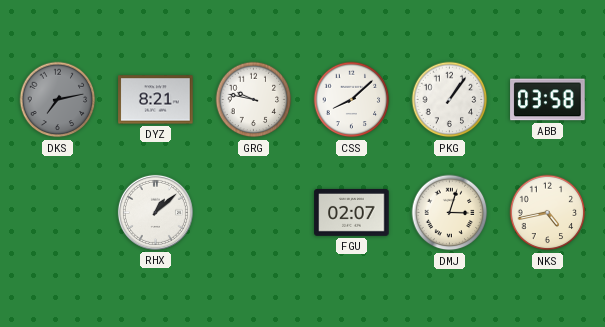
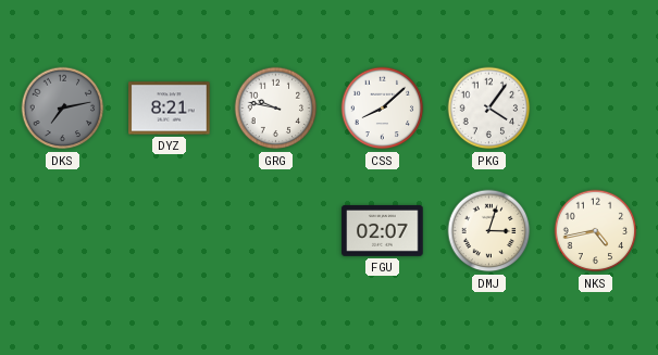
PKG: 1:06 -> 4:06 (489, 109)
ABB: 03:58 -> none (548, 100)
RHX: 1:08 -> none (155, 212)
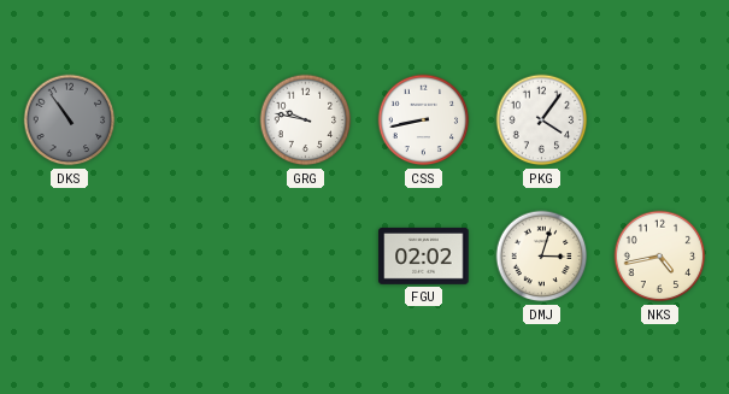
DKS: 7:13 -> 10:54 (70, 120)
DYZ: 8:21 -> none (170, 109)
CSS: 8:08 -> 8:43 (424, 120)
FGU: 02:07 -> 02:02 (424, 255)
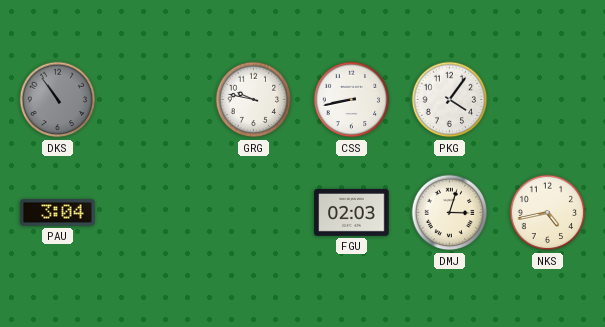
PAU: none -> 3:04 (58, 213)
FGU: 02:02 -> 02:03 (352, 212)
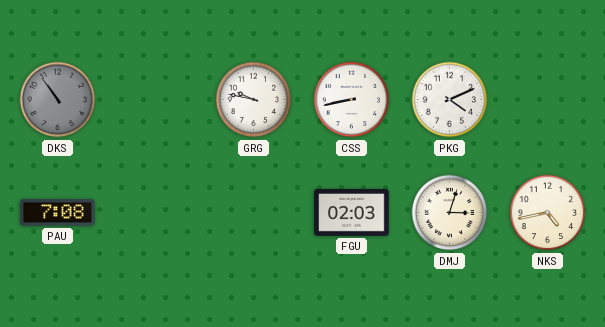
PKG: 4:06 -> 4:11 (450, 100)
PAU: 3:04 -> 7:08 (58, 213)
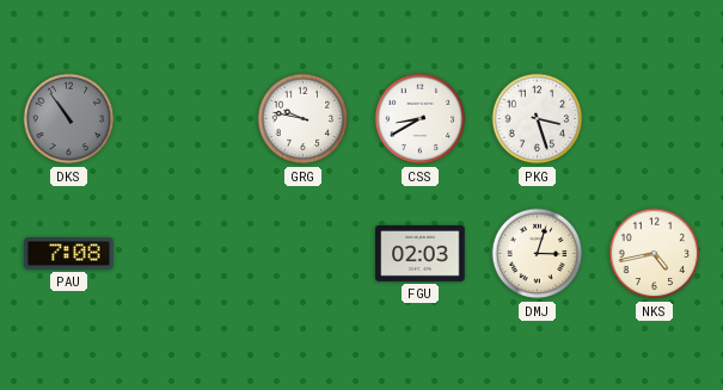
CSS: 8:43 -> 8:40 (421, 119)
PKG: 4:11 -> 3:27 (538, 119)
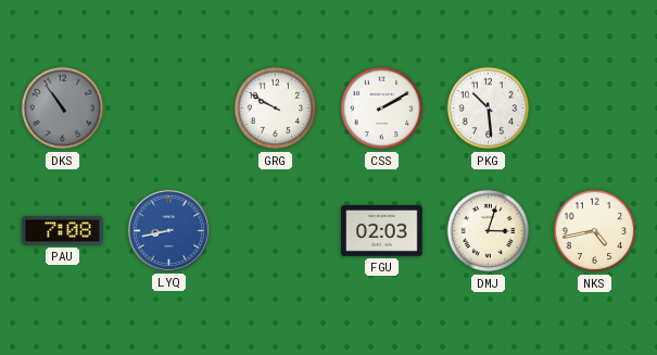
GRG: 9:47 -> 9:50 (276, 109)
CSS: 8:40 -> 2:10 (382, 109)
PKG: 3:27 -> 10:29 (489, 109)
LYQ: none -> 8:43 (168, 230)
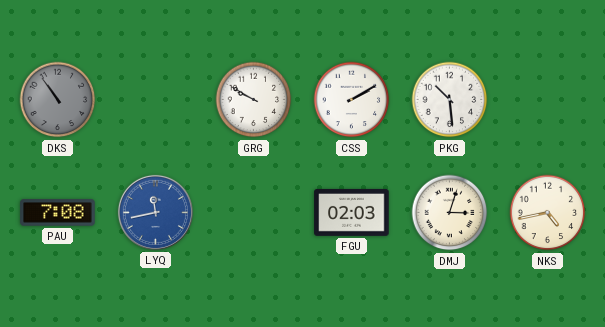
LYQ: 8:43 -> 11:43 (155, 212)
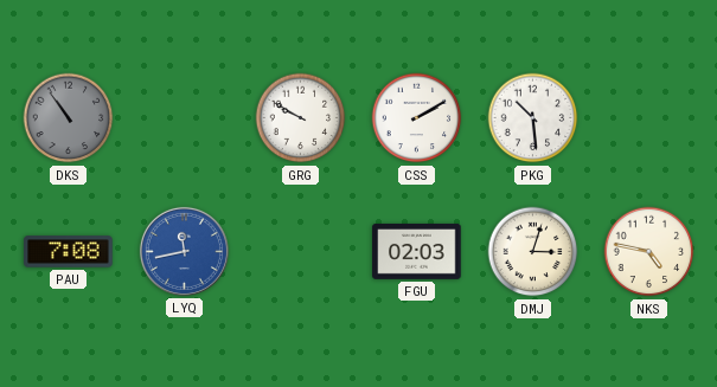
NKS: 4:43 -> 4:47 (649, 252)
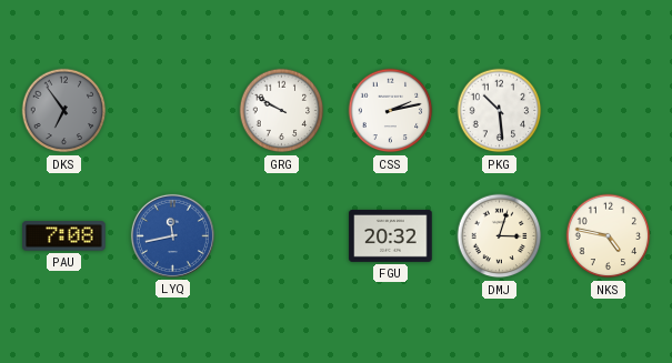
DKS: 10:54 -> 6:54 (64, 111)
CSS: 2:10 -> 2:13 (391, 111)
FGU: 02:03 -> 20:32 (391, 235)
